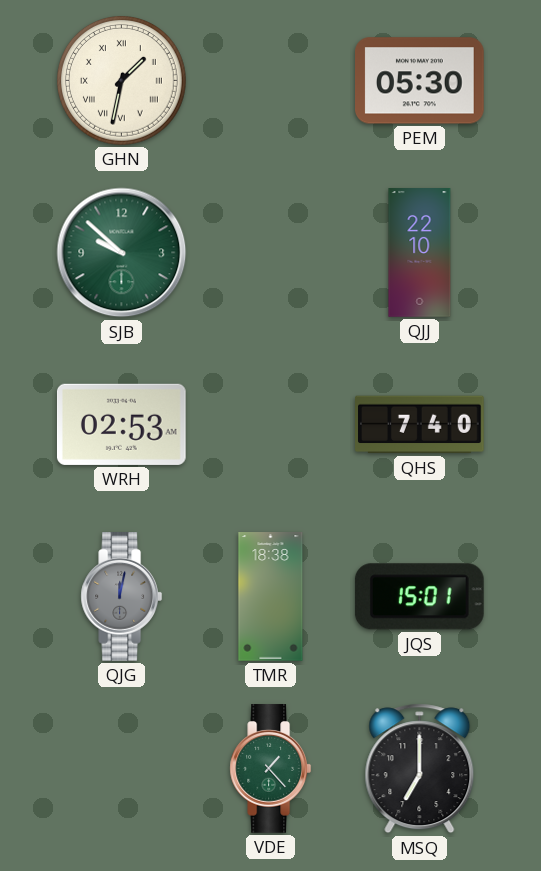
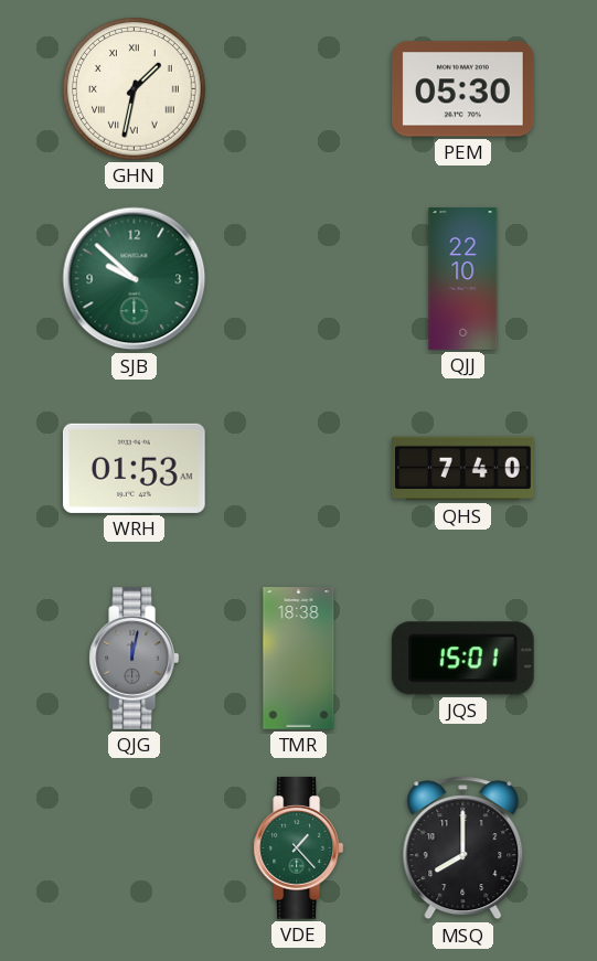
WRH: 02:53 -> 01:53 (134, 468)
MSQ: 7:00 -> 8:00 (463, 848)
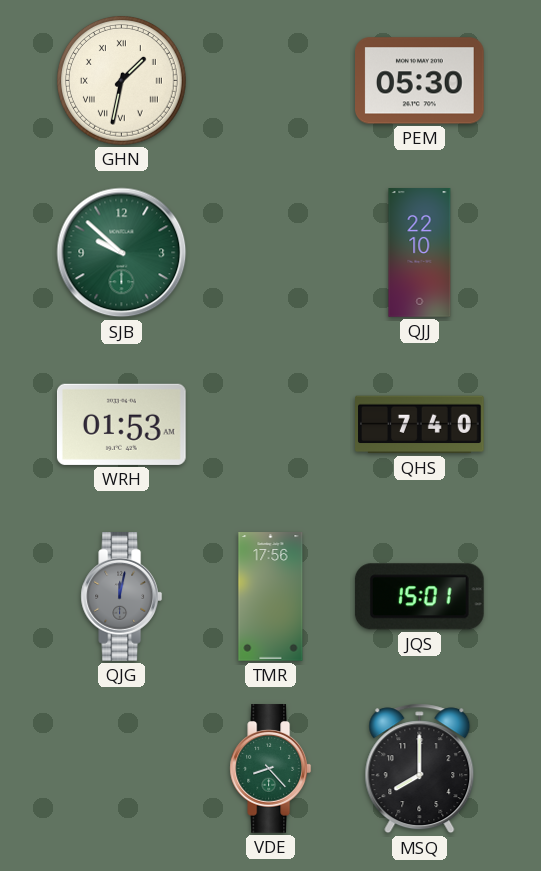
TMR: 18:38 -> 17:56 (271, 597)
VDE: 1:23 -> 8:23 (271, 769)
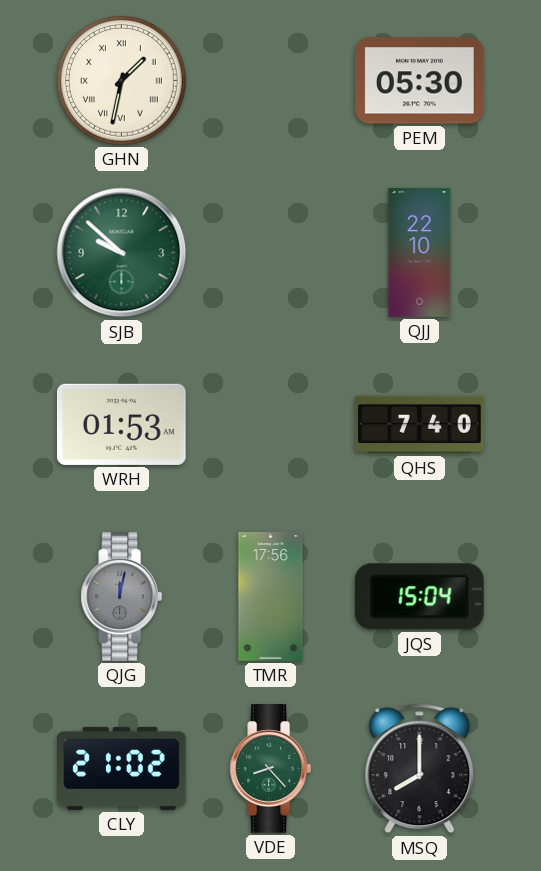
JQS: 15:01 -> 15:04 (419, 597)
CLY: none -> 21:02 (122, 768)
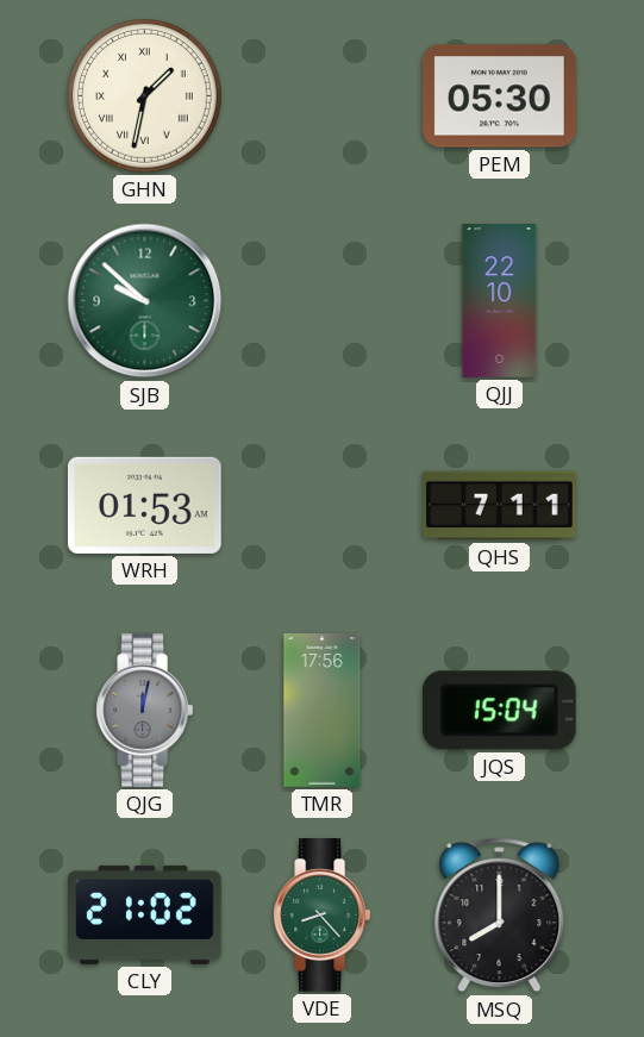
QHS: 7:40 -> 7:11 (500, 506)
